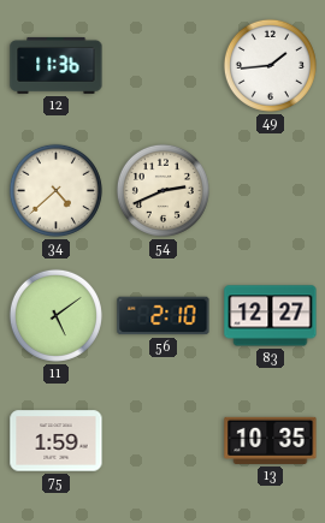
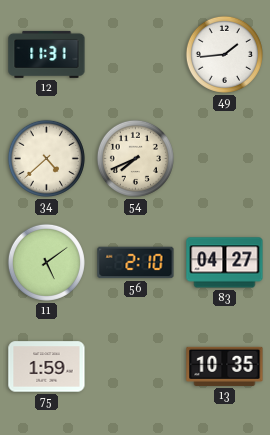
12: 11:36 -> 11:31 (47, 54)
54: 2:41 -> 7:41 (135, 158)
83: 12:27 -> 04:27 (225, 263)
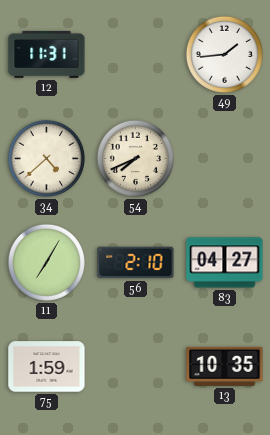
11: 5:09 -> 7:05 (46, 262)
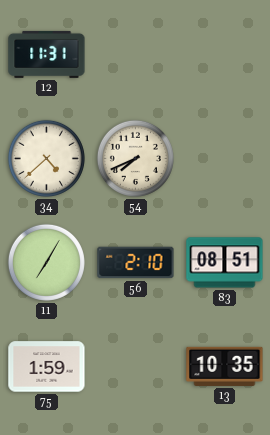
49: 1:44 -> none (224, 54)
83: 04:27 -> 08:51 (225, 263)
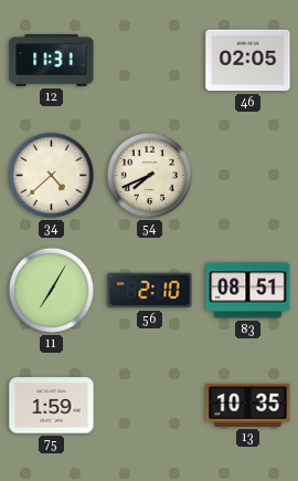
46: none -> 02:05 (248, 61)
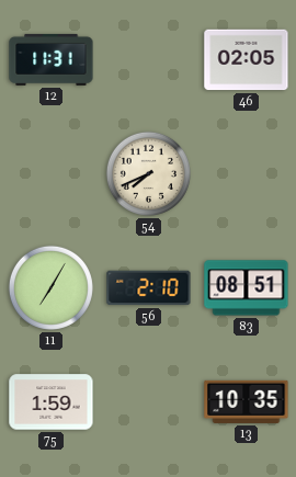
34: 4:38 -> none (51, 175)
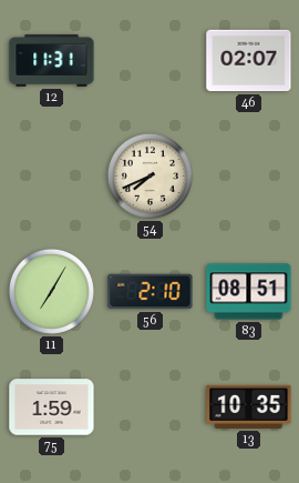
46: 02:05 -> 02:07 (249, 61)
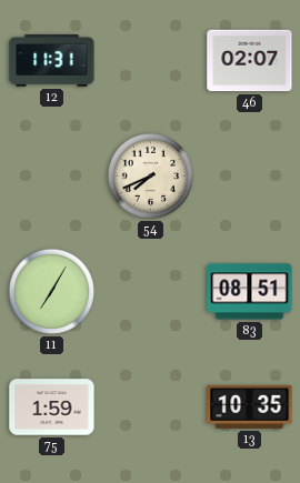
56: 2:10 -> none (151, 292)
